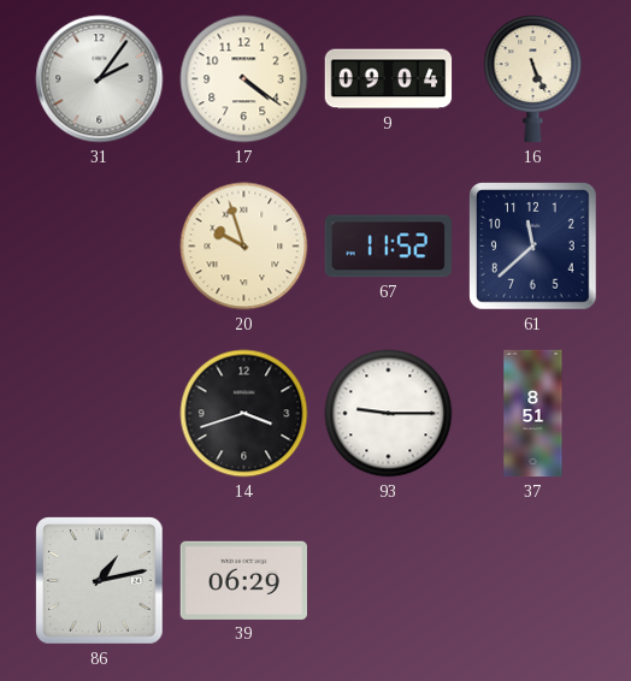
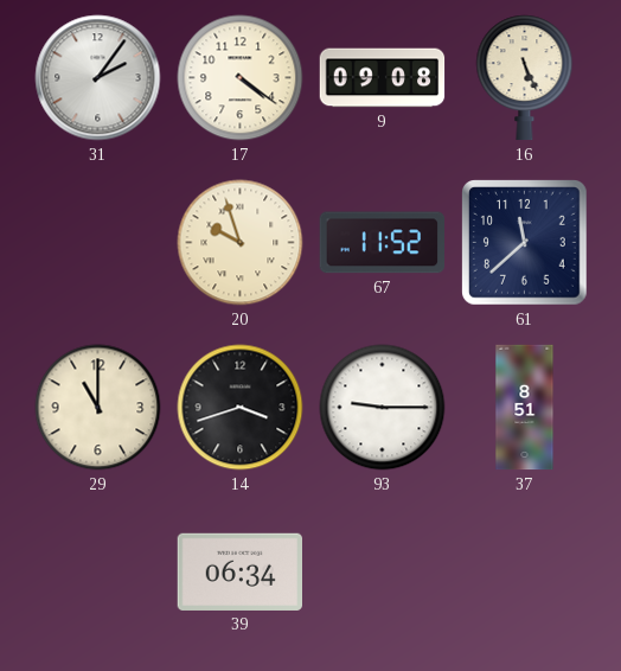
9: 09:04 -> 09:08 (383, 78)
29: none -> 11:00 (98, 408)
86: 1:13 -> none (100, 581)
39: 06:29 -> 06:34 (241, 571)
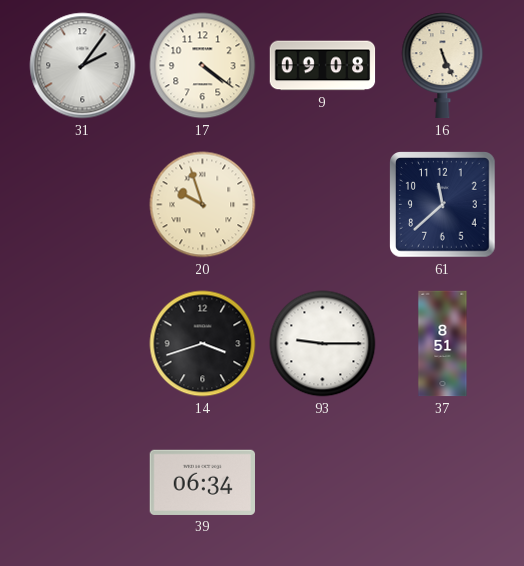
67: 11:52 -> none (382, 243)
29: 11:00 -> none (98, 408)
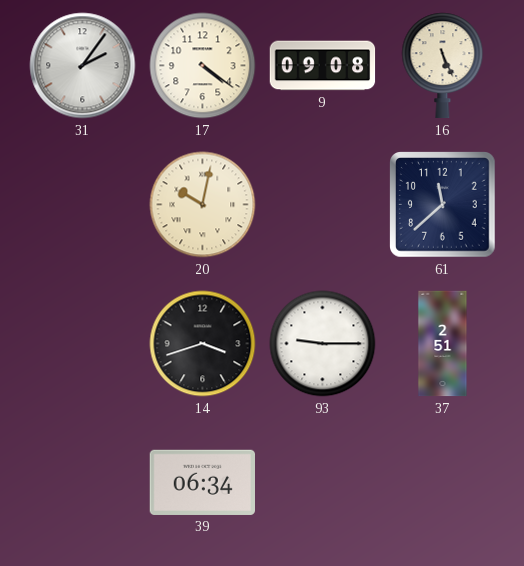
20: 9:57 -> 10:02 (203, 205)
37: 8:51 -> 2:51 (443, 344)
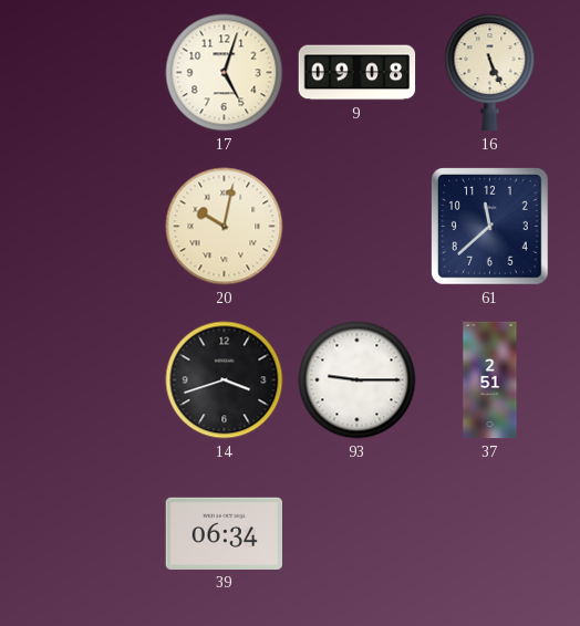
31: 2:06 -> none (83, 66)
17: 4:21 -> 5:03 (225, 73)
